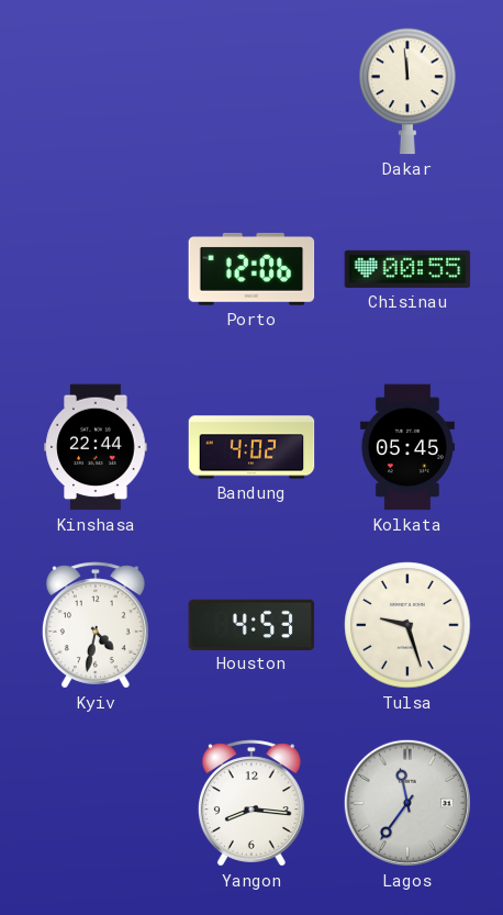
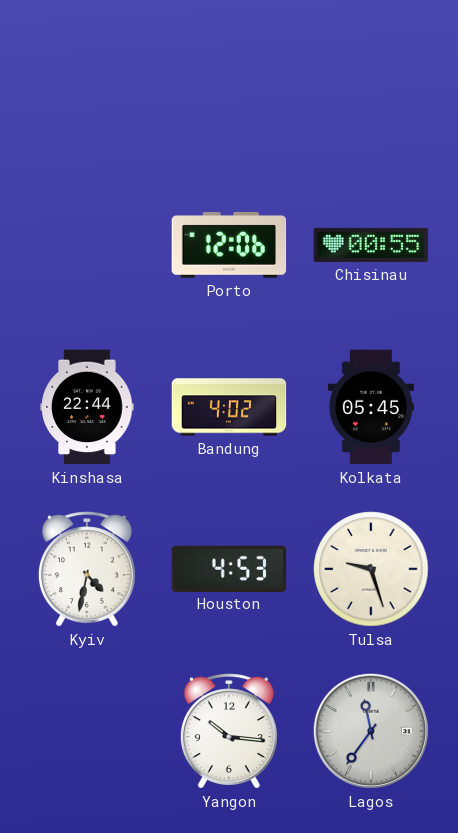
Dakar: 11:59 -> none (407, 91)
Yangon: 8:16 -> 10:16 (229, 731)
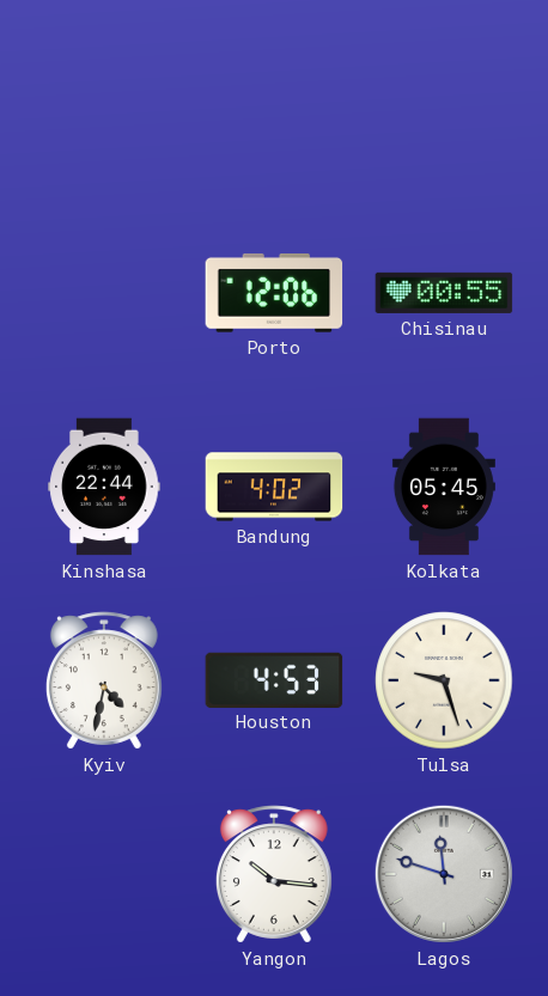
Lagos: 11:36 -> 11:48 (444, 874)
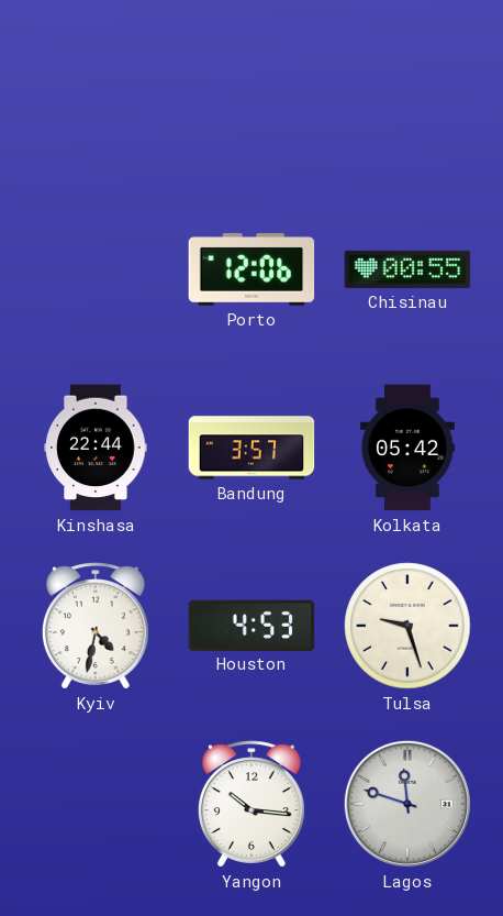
Bandung: 4:02 -> 3:57 (251, 448)
Kolkata: 05:45 -> 05:42 (407, 448)
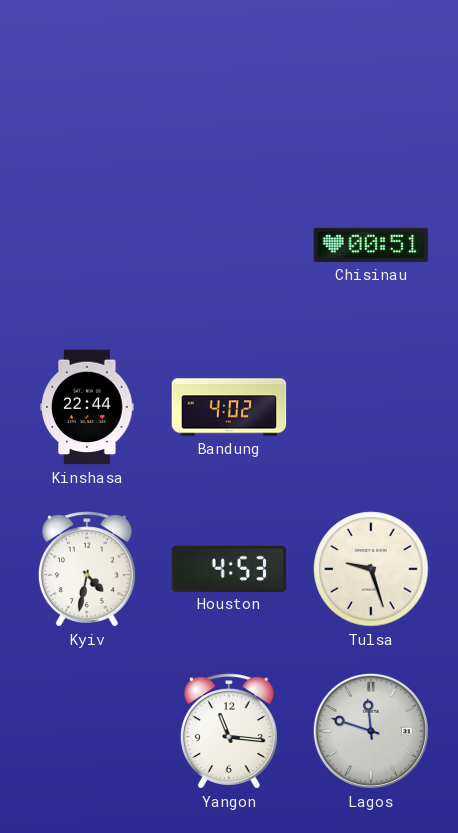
Porto: 12:06 -> none (251, 269)
Chisinau: 00:55 -> 00:51 (371, 245)
Bandung: 3:57 -> 4:02 (229, 407)
Kolkata: 05:42 -> none (407, 448)
Yangon: 10:16 -> 11:16 (229, 731)
